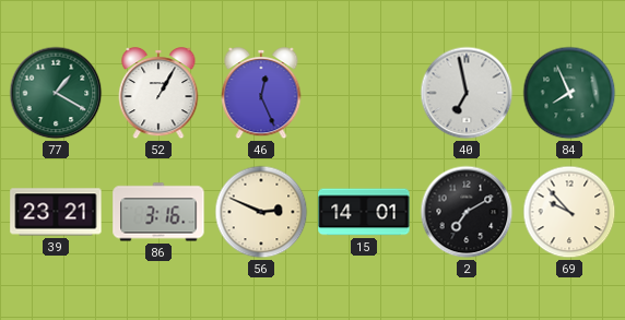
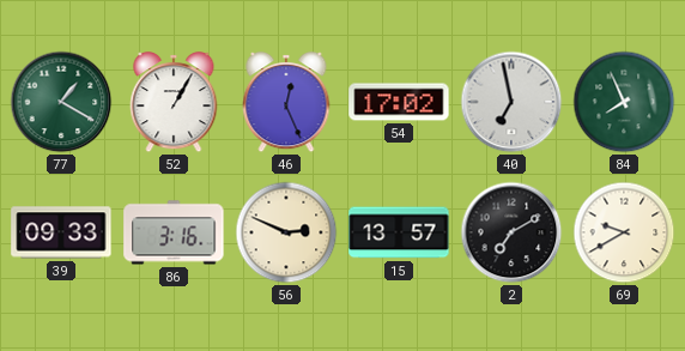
54: none -> 17:02 (399, 102)
39: 23:21 -> 09:33 (61, 232)
15: 14:01 -> 13:57 (399, 232)
69: 9:53 -> 9:40 (624, 232)
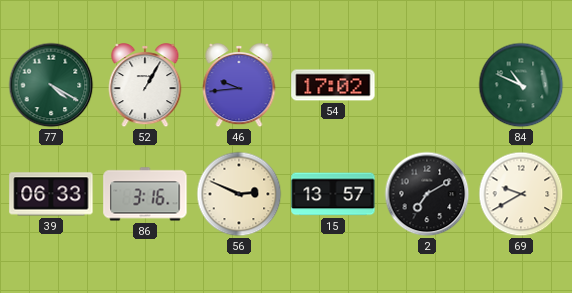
77: 1:20 -> 4:20 (51, 85)
46: 12:26 -> 9:44 (239, 85)
40: 6:58 -> none (511, 102)
84: 7:56 -> 10:49 (521, 85)
39: 09:33 -> 06:33 (51, 194)
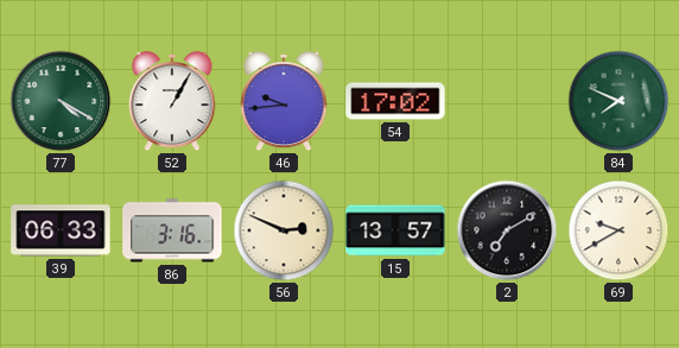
84: 10:49 -> 7:49 (618, 101)
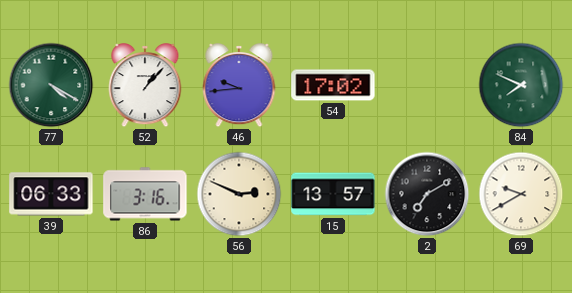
52: 1:05 -> 1:07 (145, 85)
